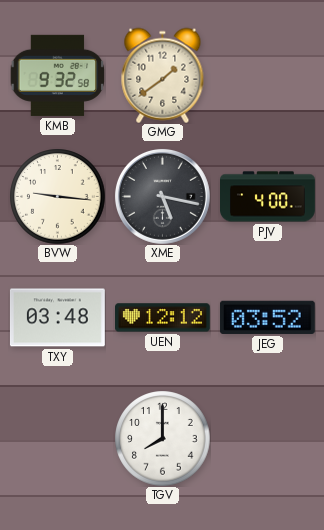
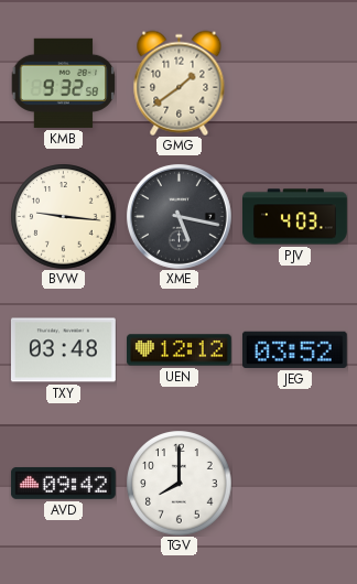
PJV: 4:00 -> 4:03 (295, 217)
AVD: none -> 09:42 (63, 483)
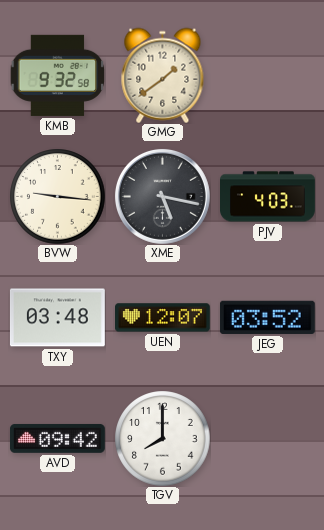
UEN: 12:12 -> 12:07 (163, 318)
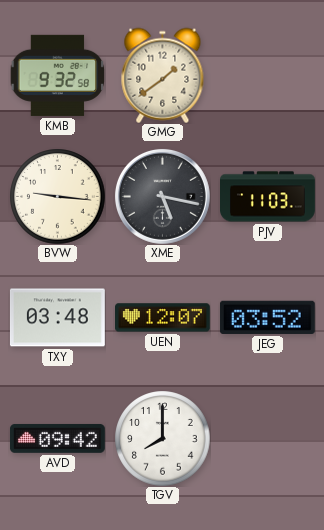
PJV: 4:03 -> 11:03 (268, 197)
